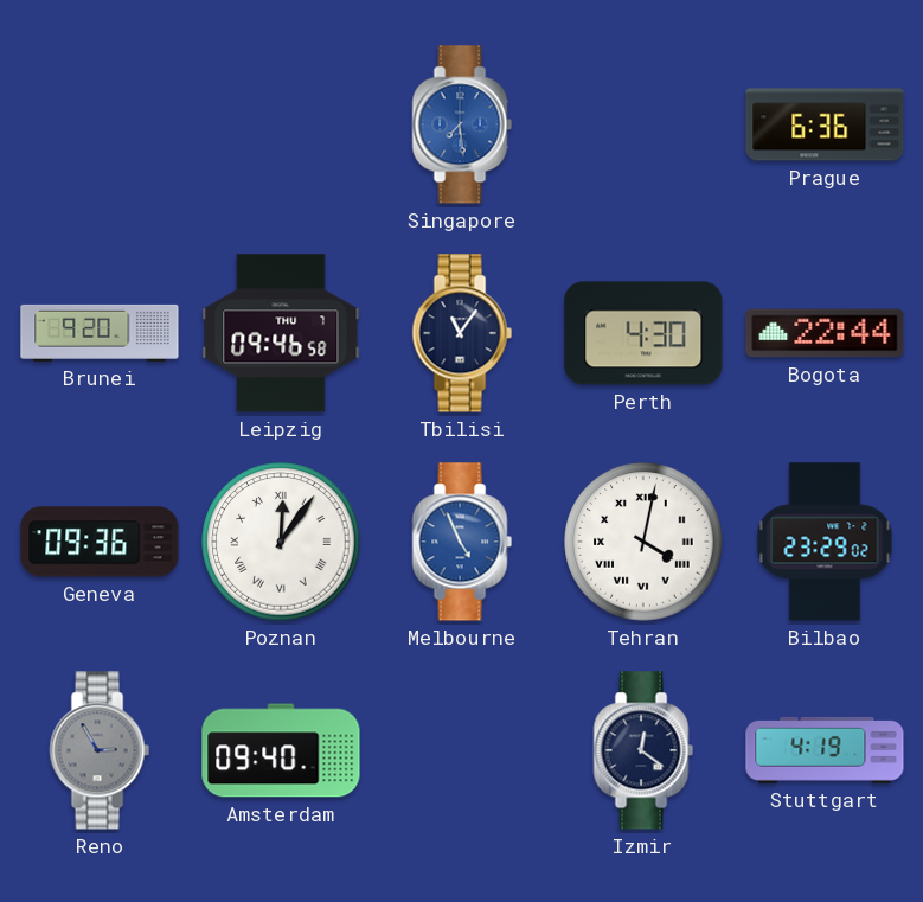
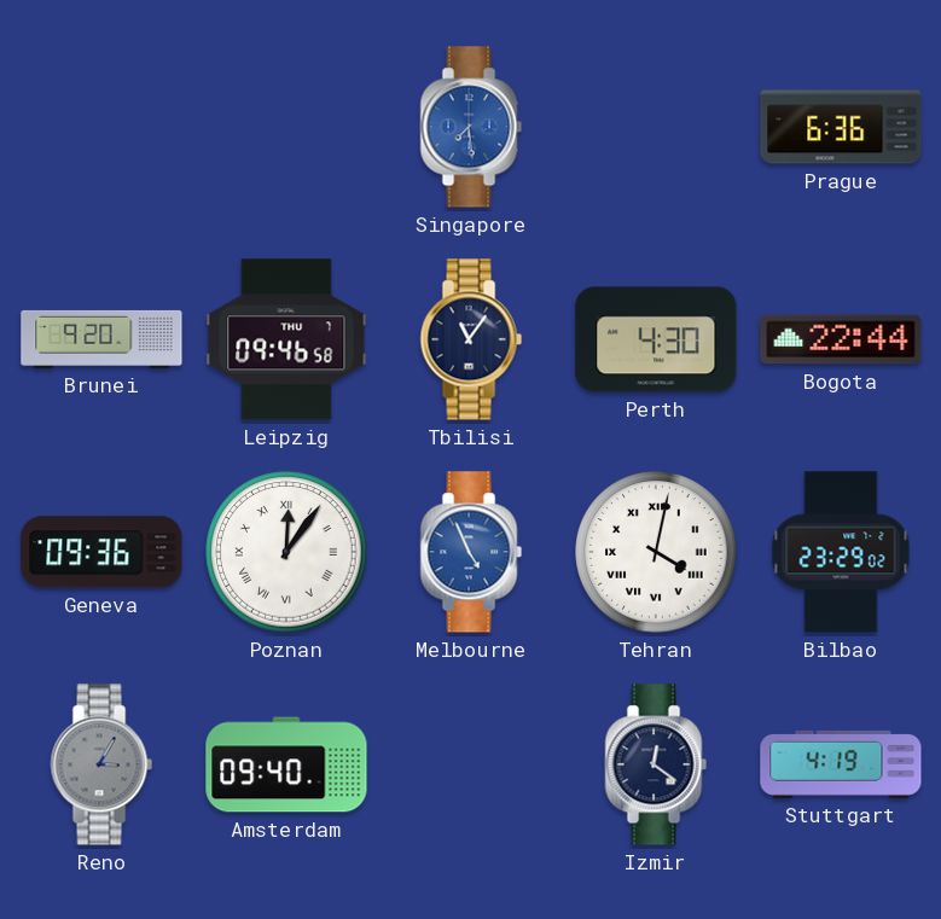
Reno: 2:55 -> 3:05 (101, 764)
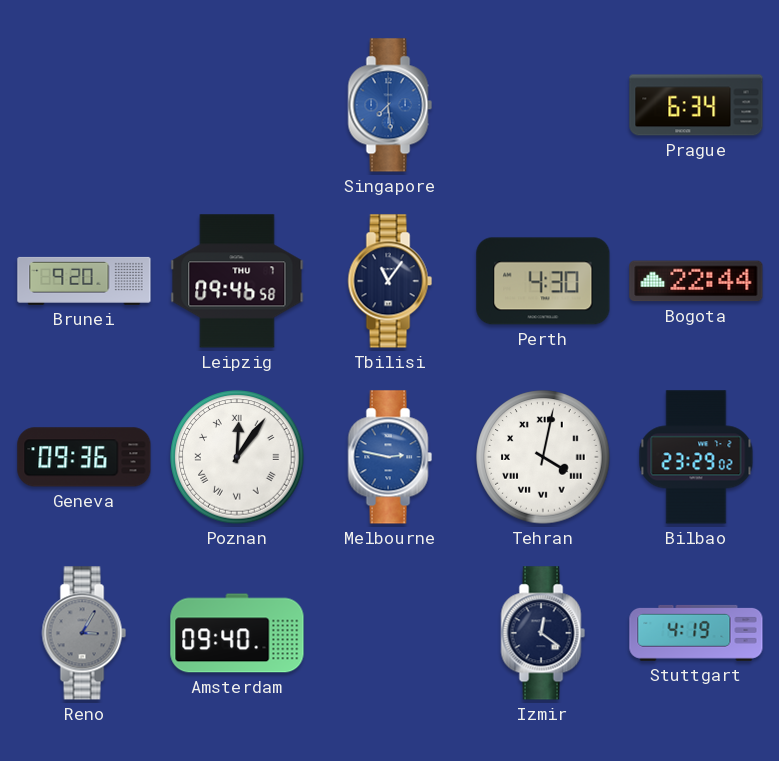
Prague: 6:36 -> 6:34 (696, 105)
Melbourne: 4:56 -> 2:47 (390, 457)
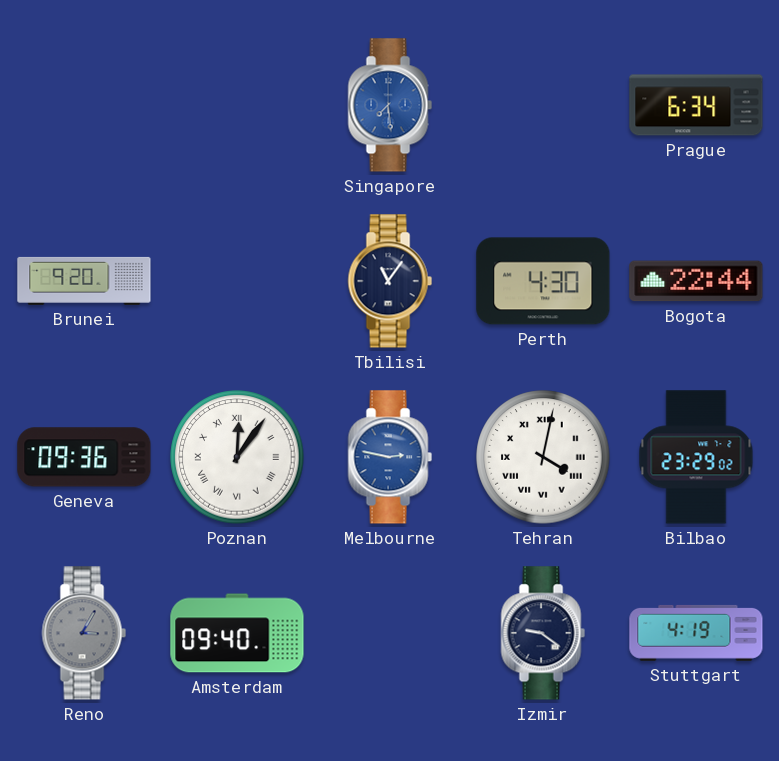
Leipzig: 09:46 -> none (237, 281)
Izmir: 12:21 -> 9:21 (543, 633)
